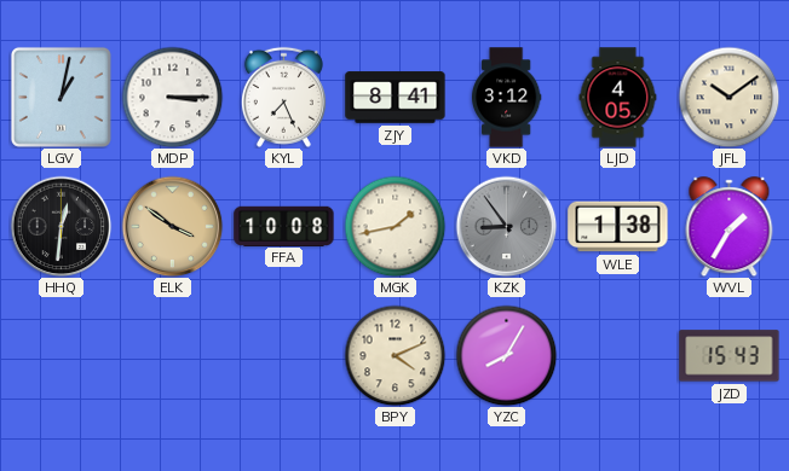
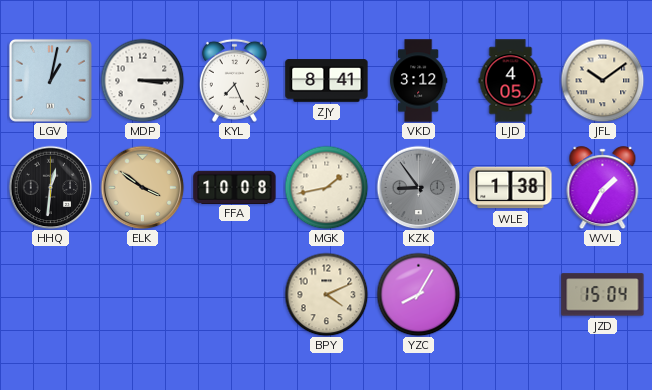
JZD: 15:43 -> 15:04 (603, 295)
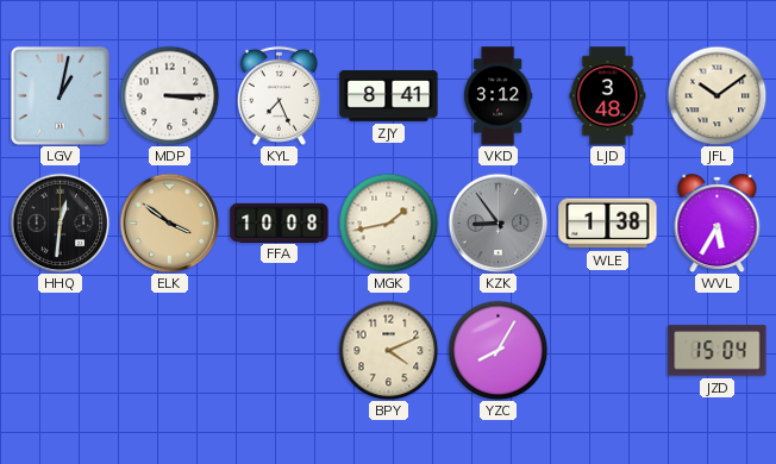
LJD: 4:05 -> 3:48 (608, 96)
WVL: 1:35 -> 5:35 (718, 224)
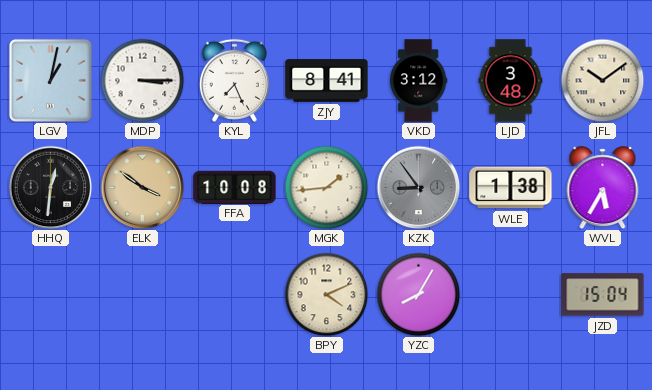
MGK: 1:43 -> 1:44 (326, 187)
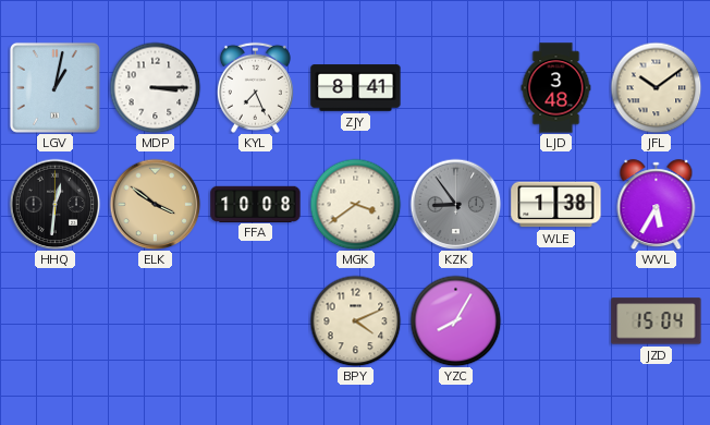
VKD: 3:12 -> none (418, 81)
MGK: 1:44 -> 3:39 (355, 204)
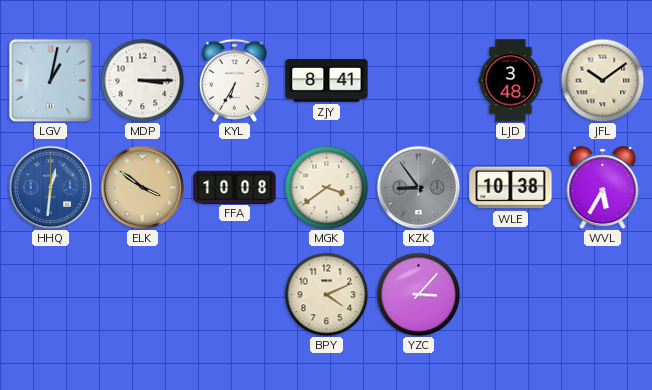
KYL: 7:26 -> 6:35 (234, 80)
HHQ dial: black -> blue (50, 187)
WLE: 1:38 -> 10:38 (511, 188)
YZC: 8:05 -> 3:07 (418, 294)
JZD: 15:04 -> none (657, 321)
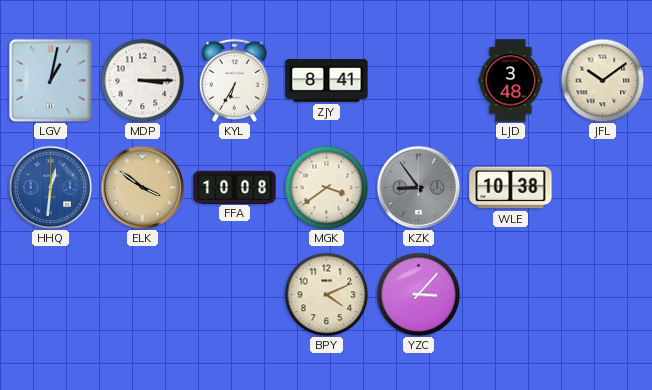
WVL: 5:35 -> none (603, 188)
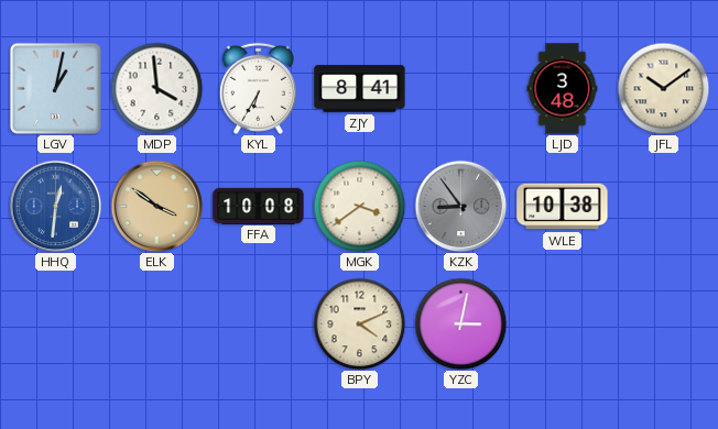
MDP: 3:15 -> 3:59 (156, 88)
YZC: 3:07 -> 3:02 (460, 323)
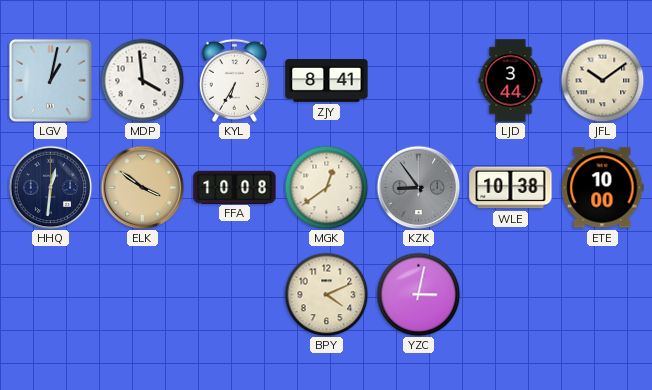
LJD: 3:48 -> 3:44 (511, 81)
HHQ dial: blue -> navy (50, 187)
MGK: 3:39 -> 12:39 (326, 187)
ETE: none -> 10:00 (602, 188)
